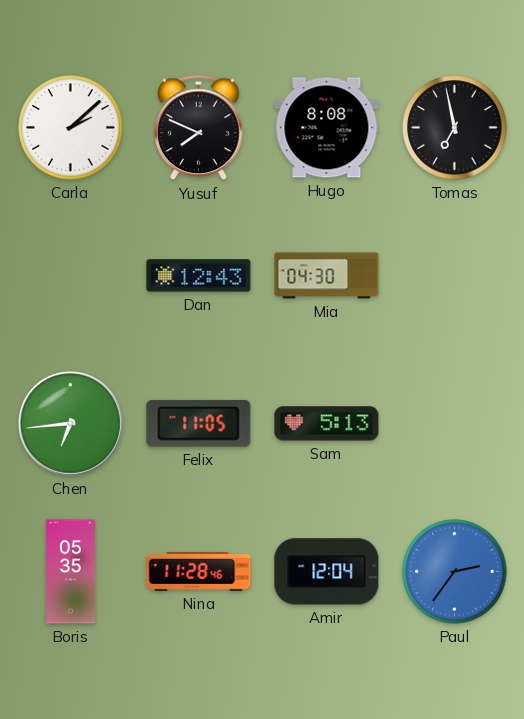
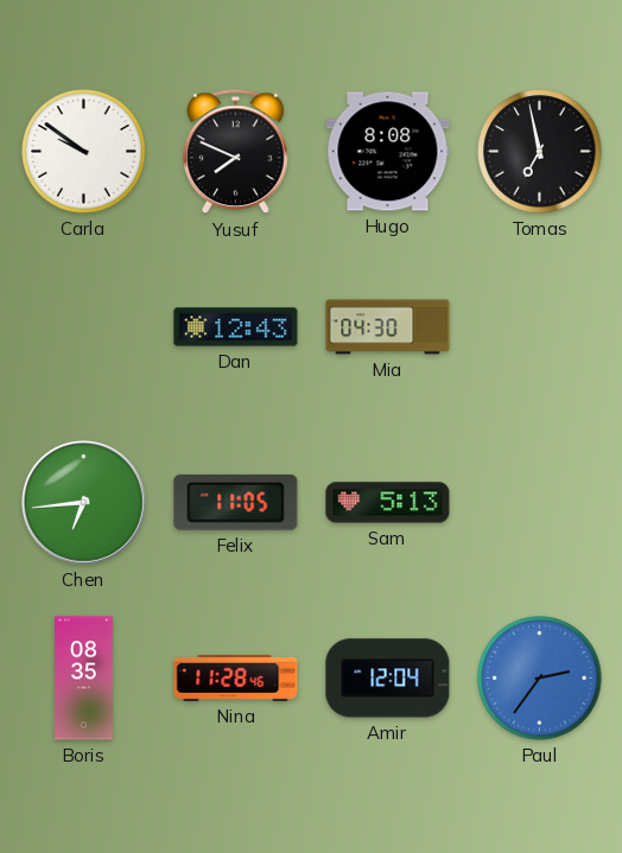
Carla: 2:08 -> 9:51 (84, 152)
Boris: 05:35 -> 08:35 (84, 679)
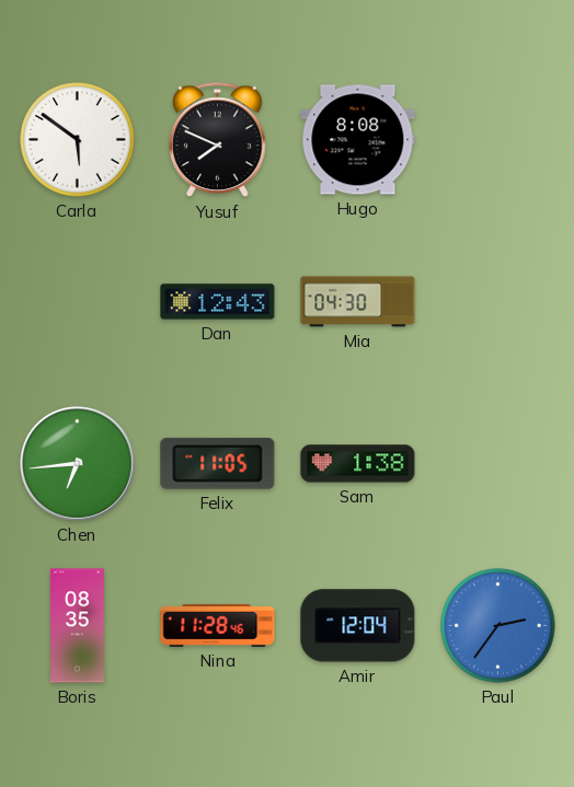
Carla: 9:51 -> 5:51 (78, 140)
Tomas: 6:58 -> none (540, 152)
Sam: 5:13 -> 1:38 (358, 464)
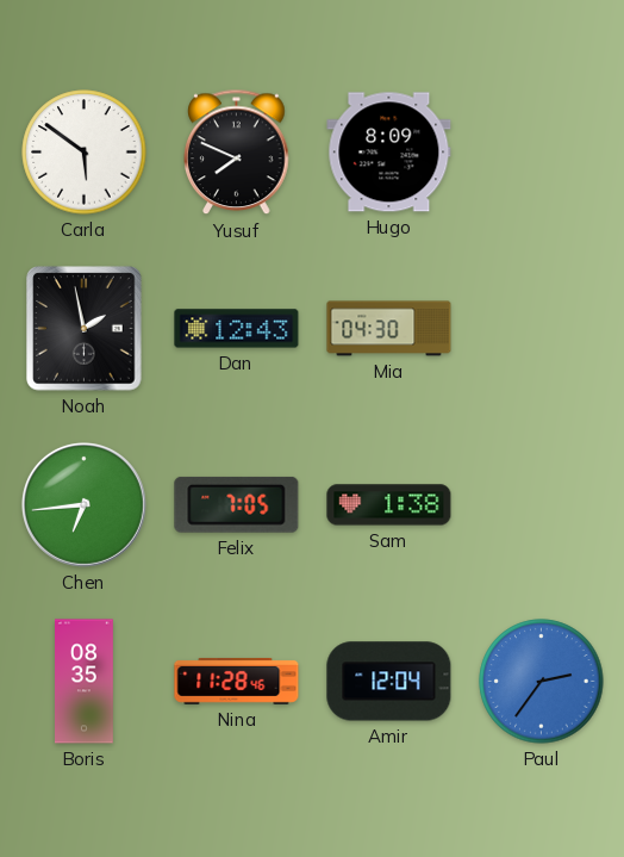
Hugo: 8:08 -> 8:09 (389, 153)
Noah: none -> 1:58 (85, 329)
Felix: 11:05 -> 7:05 (237, 504)
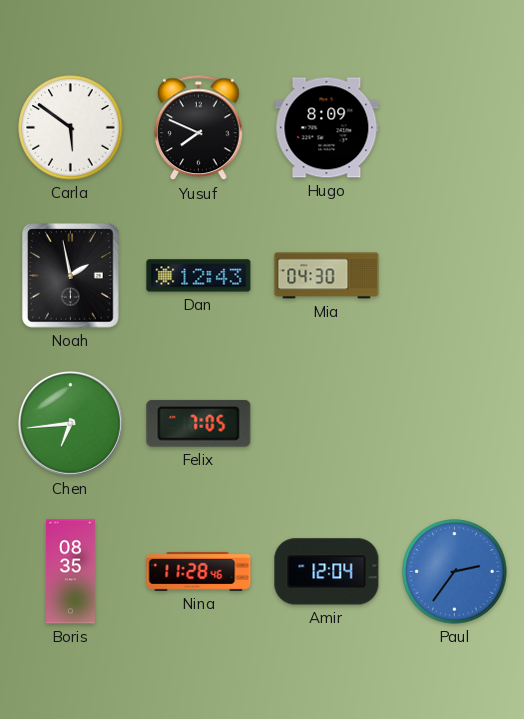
Sam: 1:38 -> none (389, 505)
